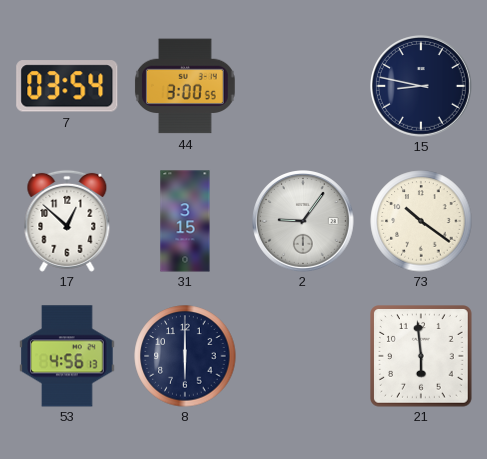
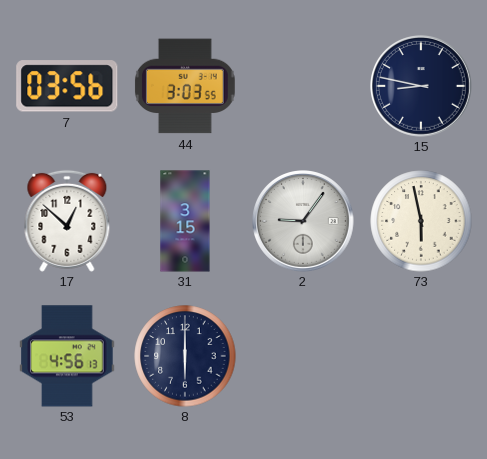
7: 03:54 -> 03:56 (67, 86)
44: 3:00 -> 3:03 (185, 86)
73: 10:21 -> 5:58 (421, 221)
21: 5:59 -> none (422, 357)
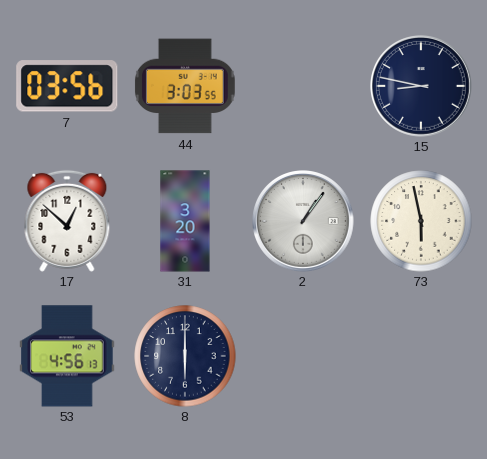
31: 3:15 -> 3:20 (185, 221)
2: 9:06 -> 1:06 (304, 222)
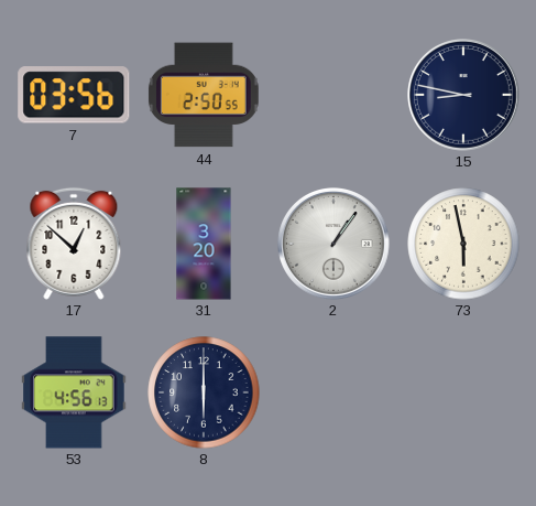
44: 3:03 -> 2:50 (204, 95)
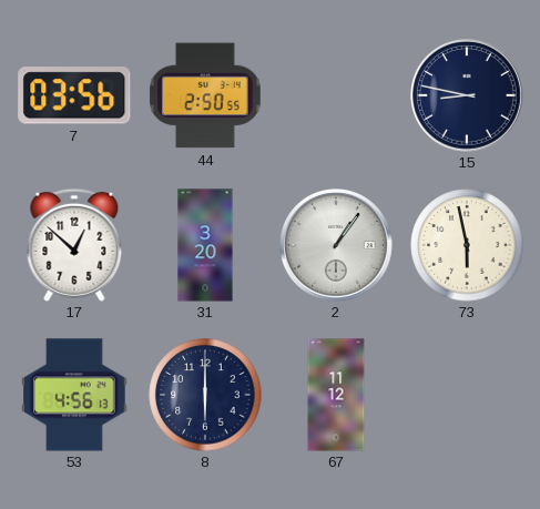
67: none -> 11:12 (336, 395)
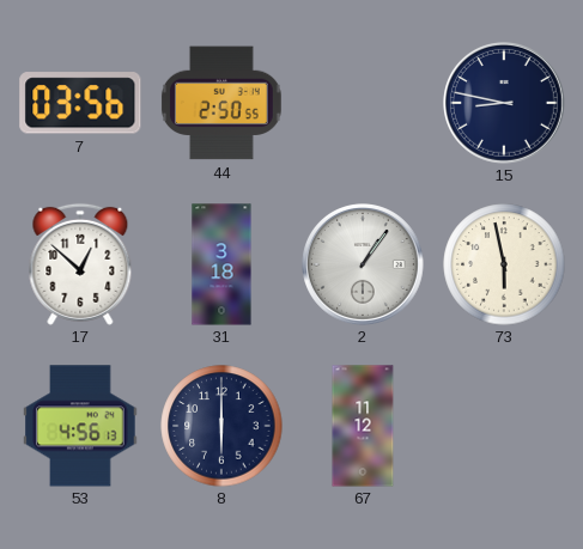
31: 3:20 -> 3:18 (221, 264)
